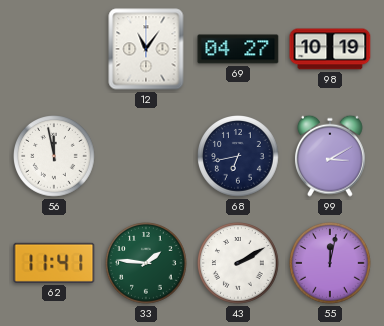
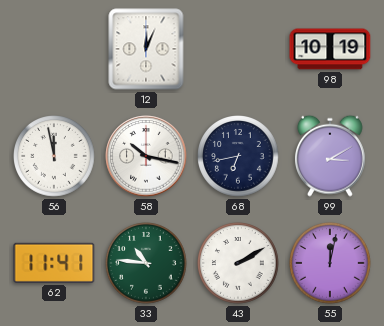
12: 11:06 -> 12:04 (146, 49)
69: 04:27 -> none (238, 49)
58: none -> 10:17 (146, 156)
33: 1:46 -> 10:46 (147, 264)
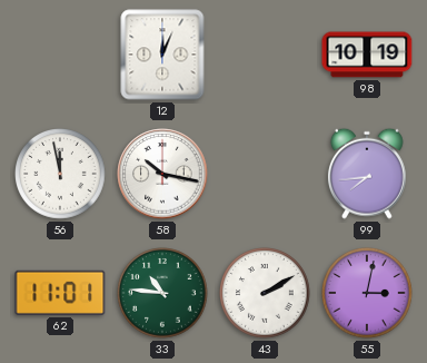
68: 6:43 -> none (239, 157)
99: 3:10 -> 7:44 (367, 174)
62: 11:41 -> 11:01 (60, 293)
55: 12:02 -> 3:02 (368, 294)
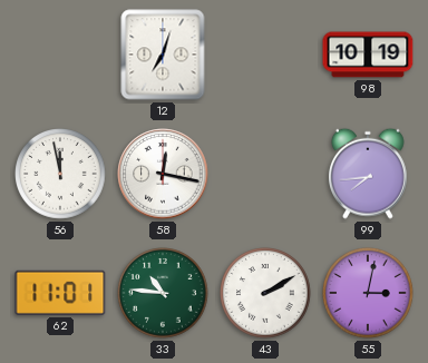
12: 12:04 -> 7:03 (163, 55)
58: 10:17 -> 12:17 (163, 174)
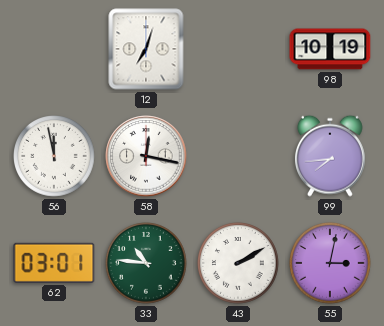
62: 11:01 -> 03:01 (54, 263)
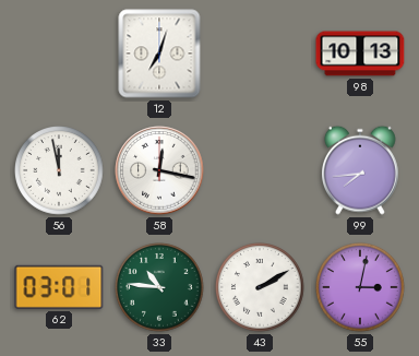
98: 10:19 -> 10:13 (360, 54)
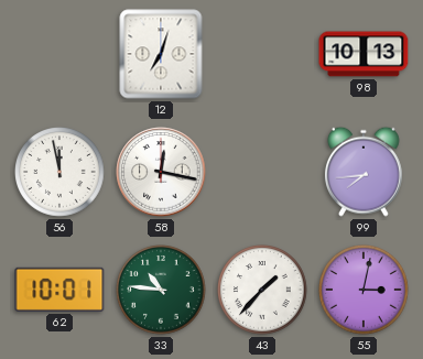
62: 03:01 -> 10:01 (59, 290)
43: 2:10 -> 1:37 (263, 291)
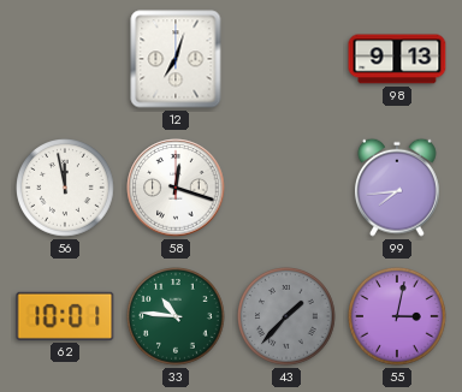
98: 10:13 -> 9:13 (397, 59)
58: 12:17 -> 12:18 (176, 188)
43 dial: white -> grey (288, 317)
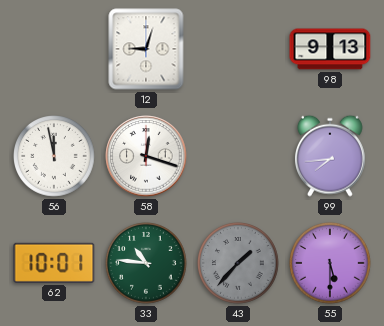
12: 7:03 -> 9:03 (146, 49)
55: 3:02 -> 5:30 (331, 264)
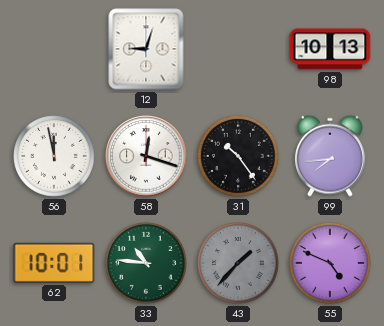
98: 9:13 -> 10:13 (330, 49)
31: none -> 10:24 (239, 157)
55: 5:30 -> 4:49 (331, 264)
